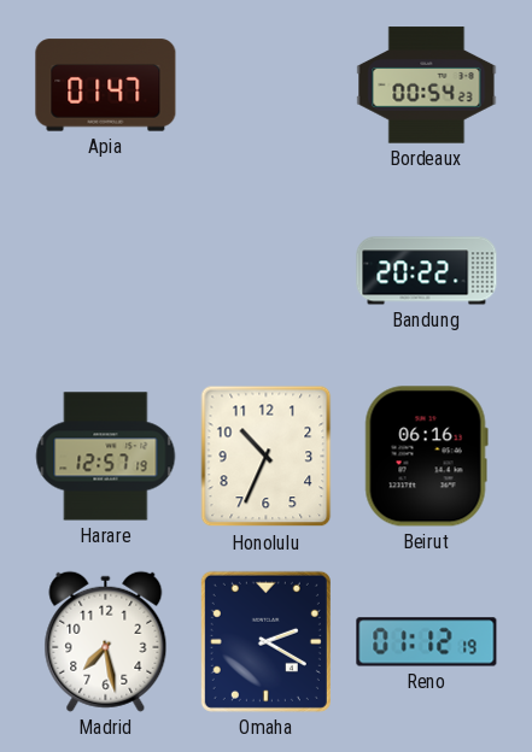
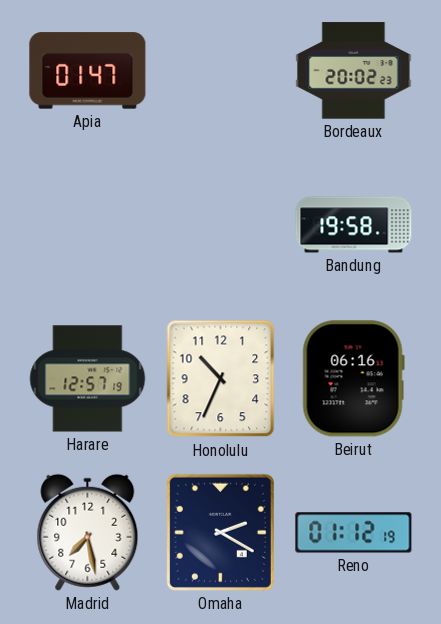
Bordeaux: 00:54 -> 20:02 (354, 71)
Bandung: 20:22 -> 19:58 (354, 225)
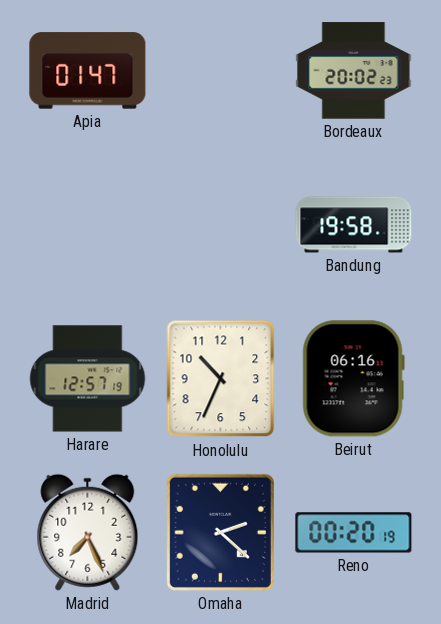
Madrid: 7:28 -> 7:26 (88, 532)
Omaha: 2:20 -> 2:22 (220, 532)
Reno: 01:12 -> 00:20 (354, 533)
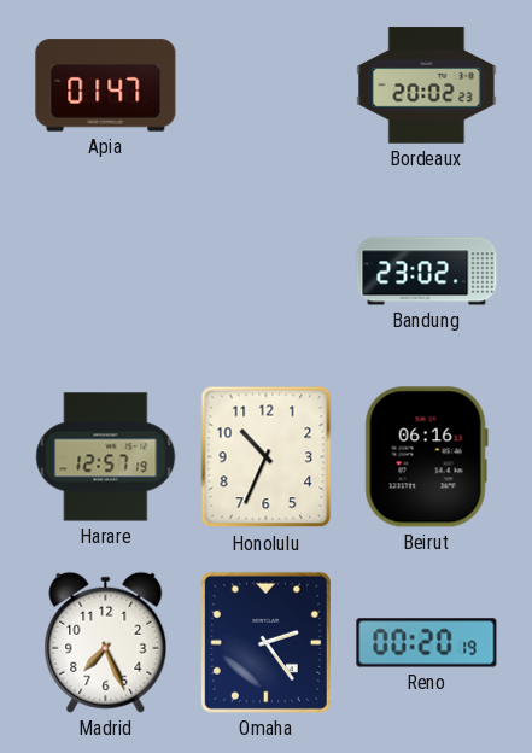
Bandung: 19:58 -> 23:02 (427, 272)
Omaha: 2:22 -> 2:24 (265, 642)
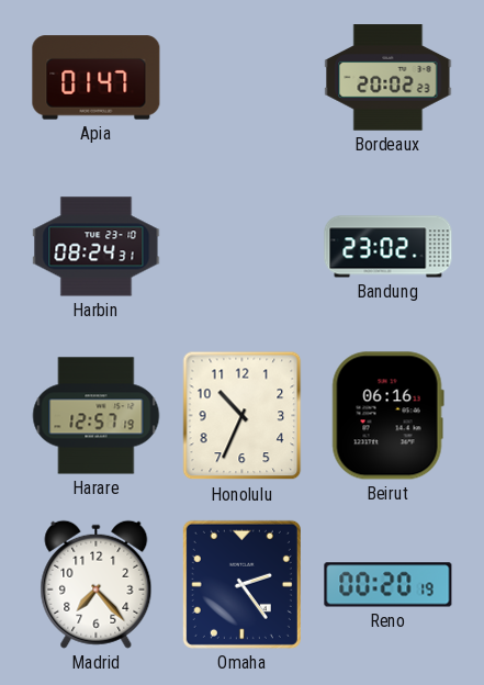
Harbin: none -> 08:24 (97, 247)
Madrid: 7:26 -> 7:23 (97, 584)
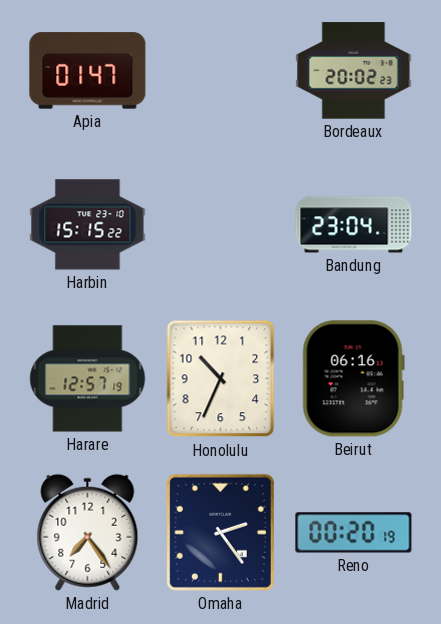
Harbin: 08:24 -> 15:15 (88, 225)
Bandung: 23:02 -> 23:04 (354, 225)
Madrid: 7:23 -> 7:24 (88, 532)
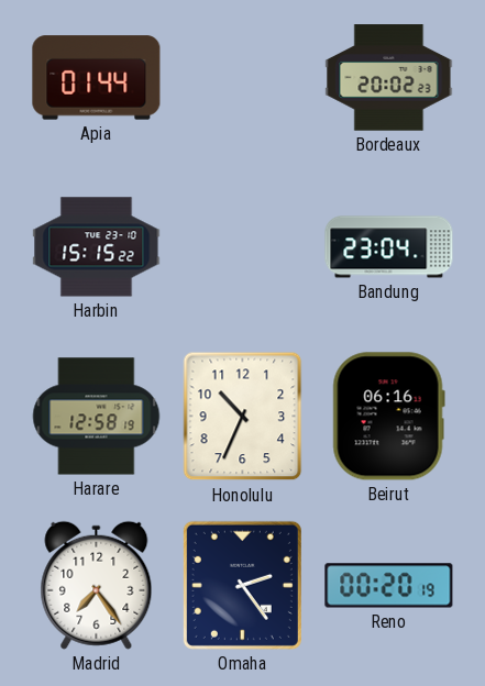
Apia: 01:47 -> 01:44 (97, 78)
Harare: 12:57 -> 12:58 (97, 417)
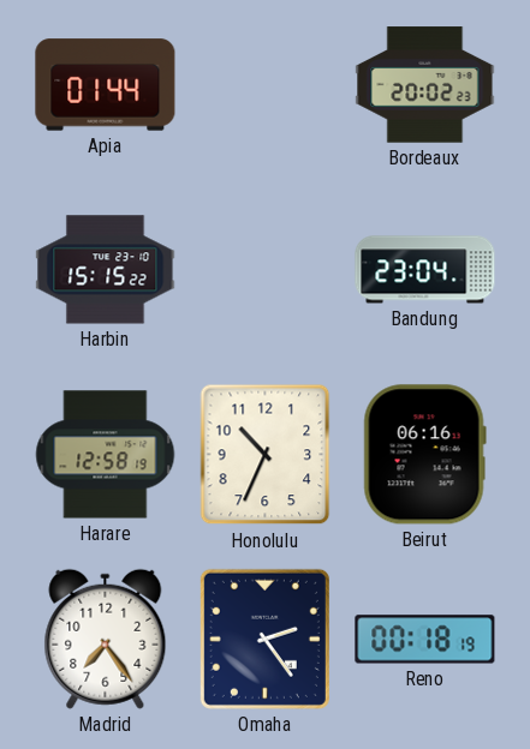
Reno: 00:20 -> 00:18 (425, 640)
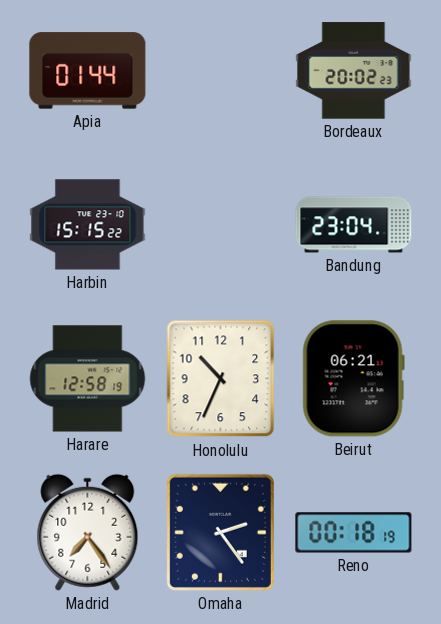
Beirut: 06:16 -> 06:21 (353, 379)
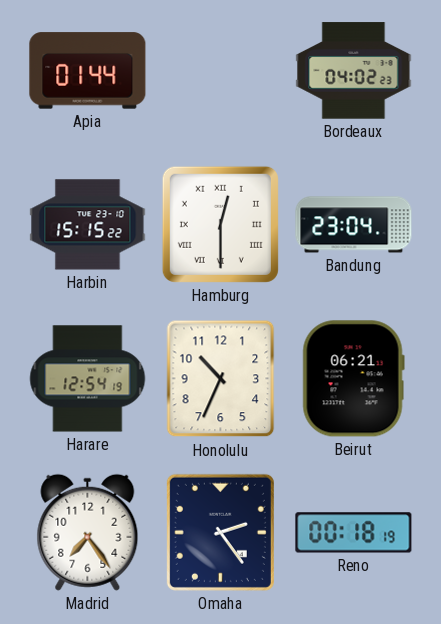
Bordeaux: 20:02 -> 04:02 (354, 71)
Hamburg: none -> 12:30 (220, 224)
Harare: 12:58 -> 12:54 (88, 379)
